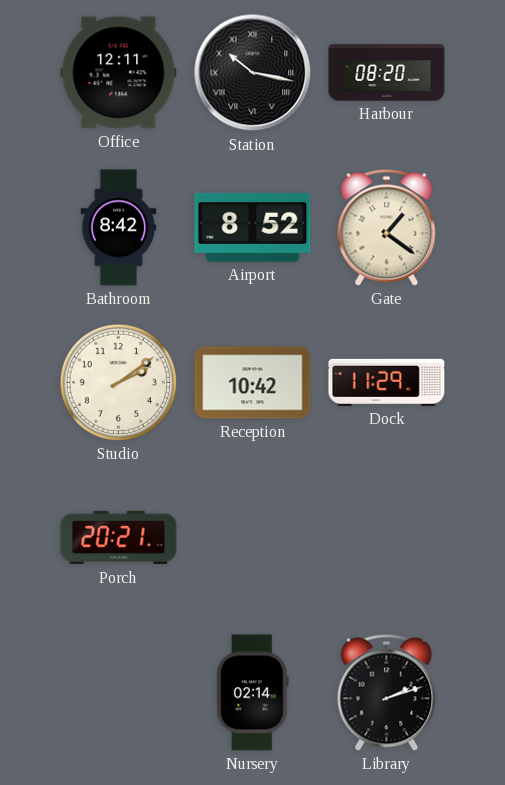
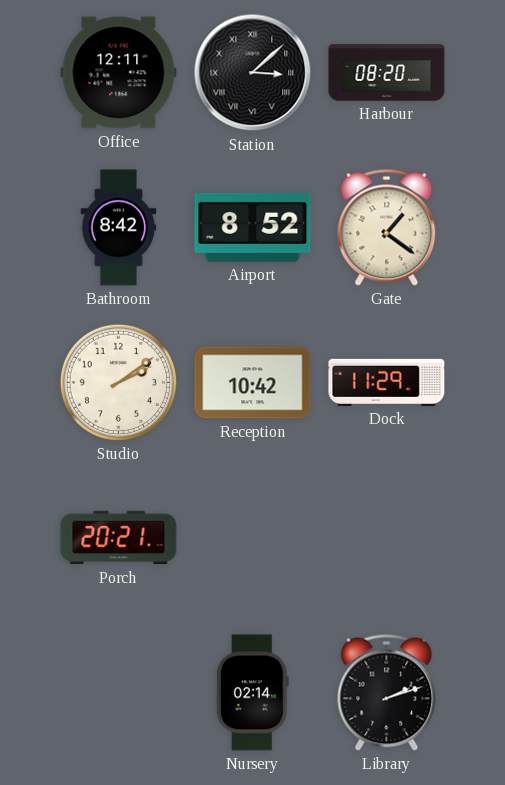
Station: 10:17 -> 3:08 (253, 73)
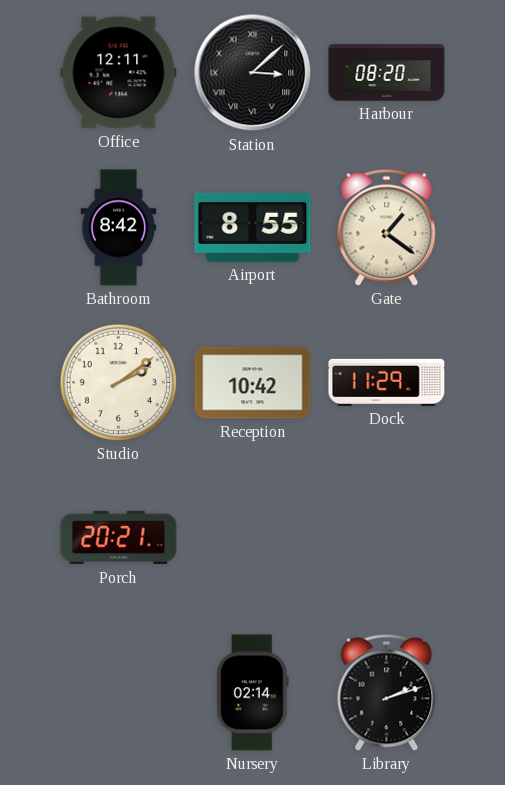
Airport: 8:52 -> 8:55 (253, 227)
